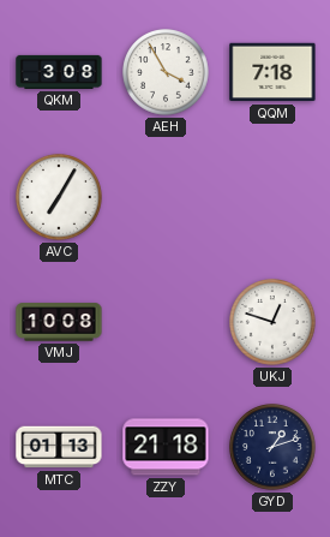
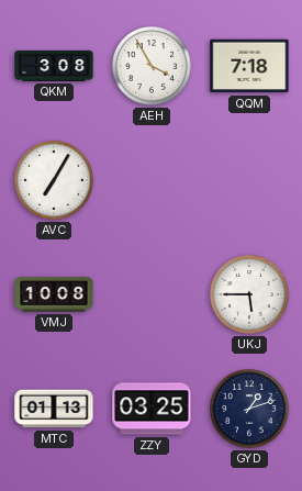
UKJ: 12:48 -> 5:45 (250, 295)
ZZY: 21:18 -> 03:25 (152, 409)
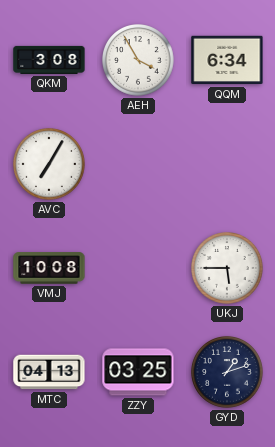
QQM: 7:18 -> 6:34 (227, 60)
MTC: 01:13 -> 04:13 (49, 372)
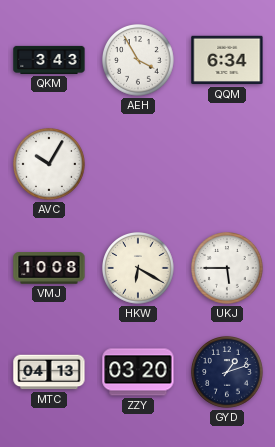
QKM: 3:08 -> 3:43 (49, 60)
AVC: 7:05 -> 10:05 (50, 165)
HKW: none -> 6:20 (139, 269)
ZZY: 03:25 -> 03:20 (138, 372)
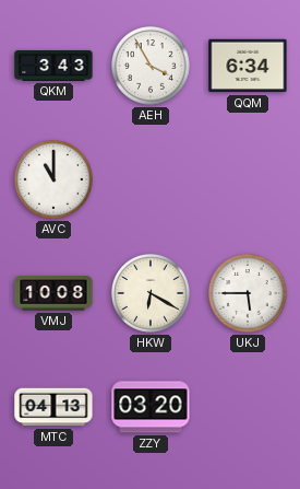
AVC: 10:05 -> 11:00 (55, 181)
GYD: 1:12 -> none (228, 373)
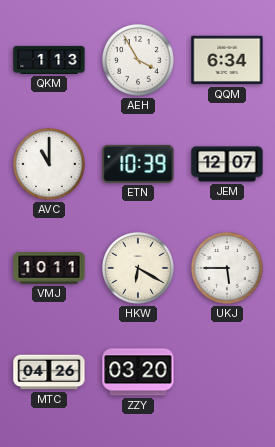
QKM: 3:43 -> 1:13 (49, 60)
ETN: none -> 10:39 (138, 164)
JEM: none -> 12:07 (227, 164)
VMJ: 10:08 -> 10:11 (49, 268)
MTC: 04:13 -> 04:26 (49, 372)
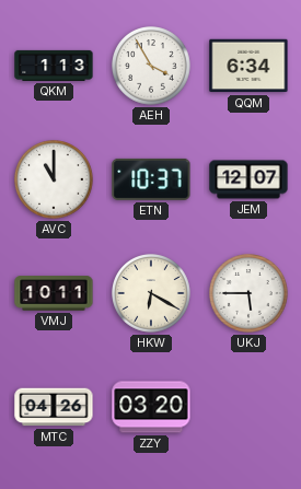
ETN: 10:39 -> 10:37 (151, 179)
